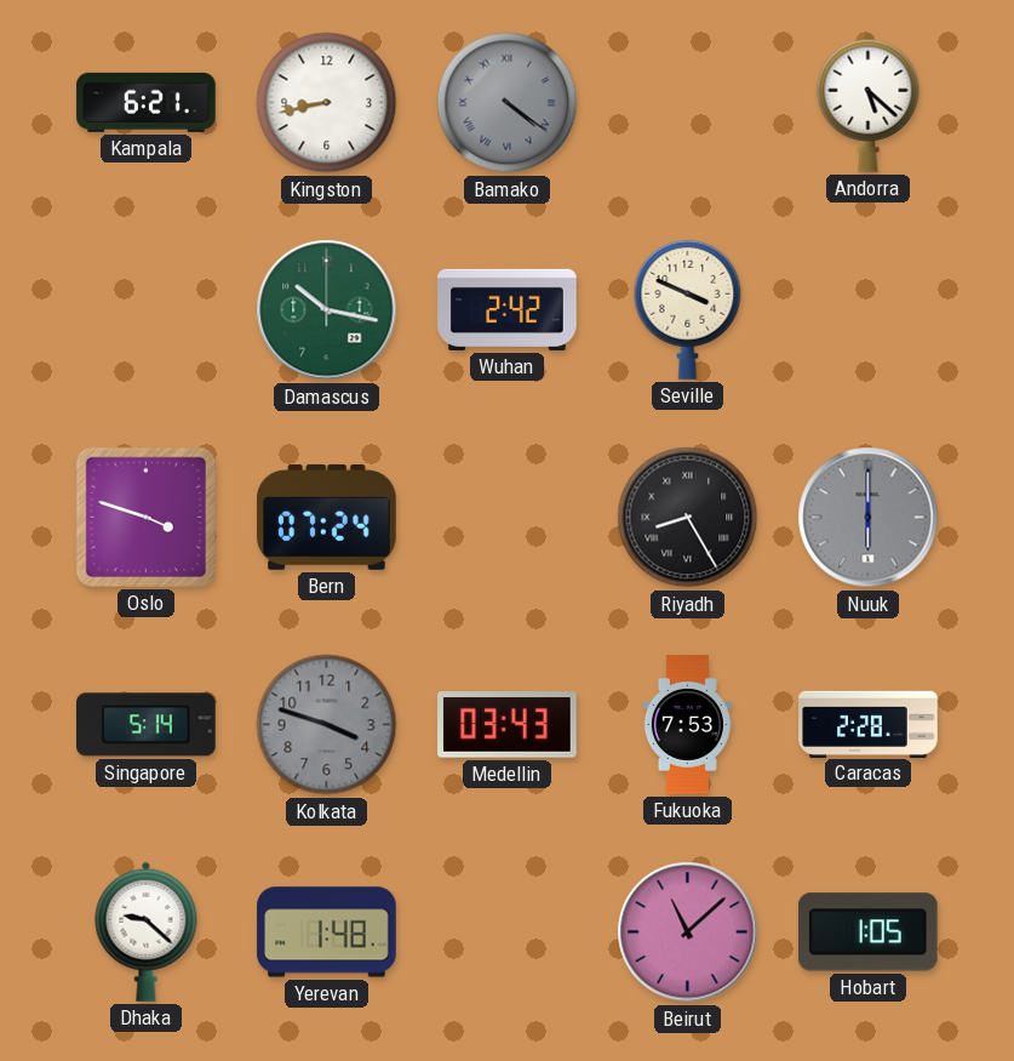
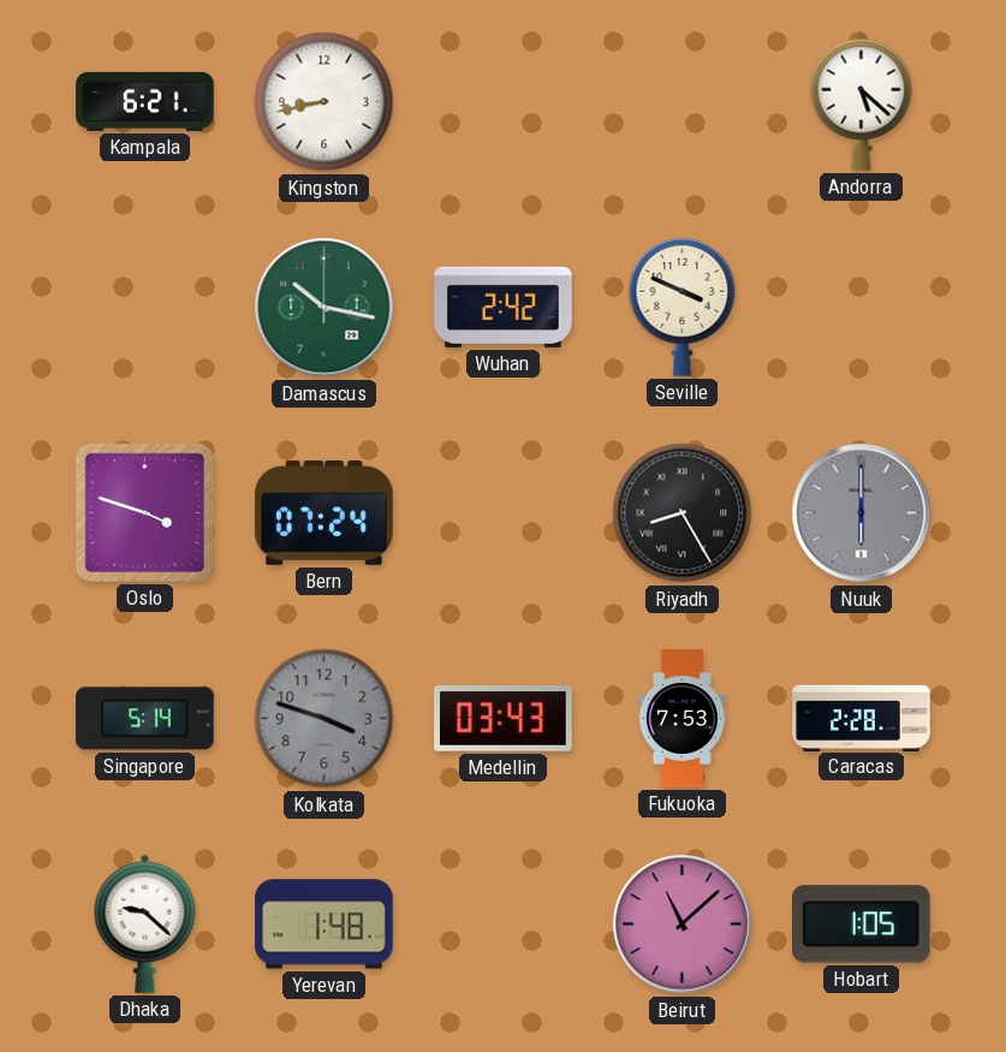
Bamako: 4:21 -> none (508, 103)
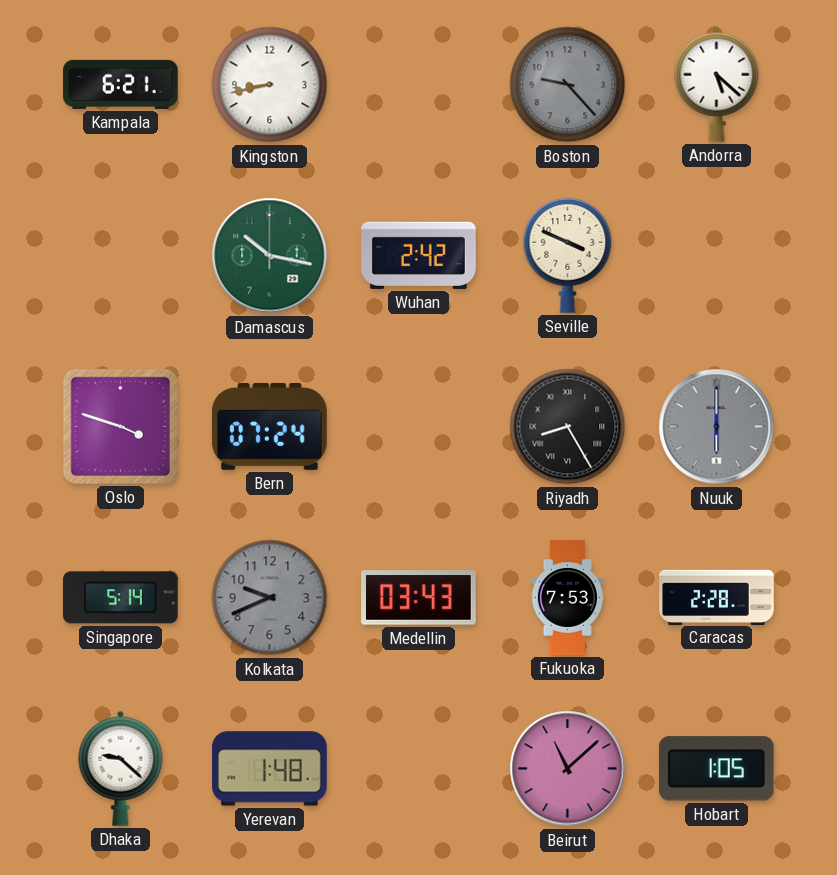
Boston: none -> 9:23 (568, 85)
Kolkata: 3:48 -> 9:41 (270, 598)
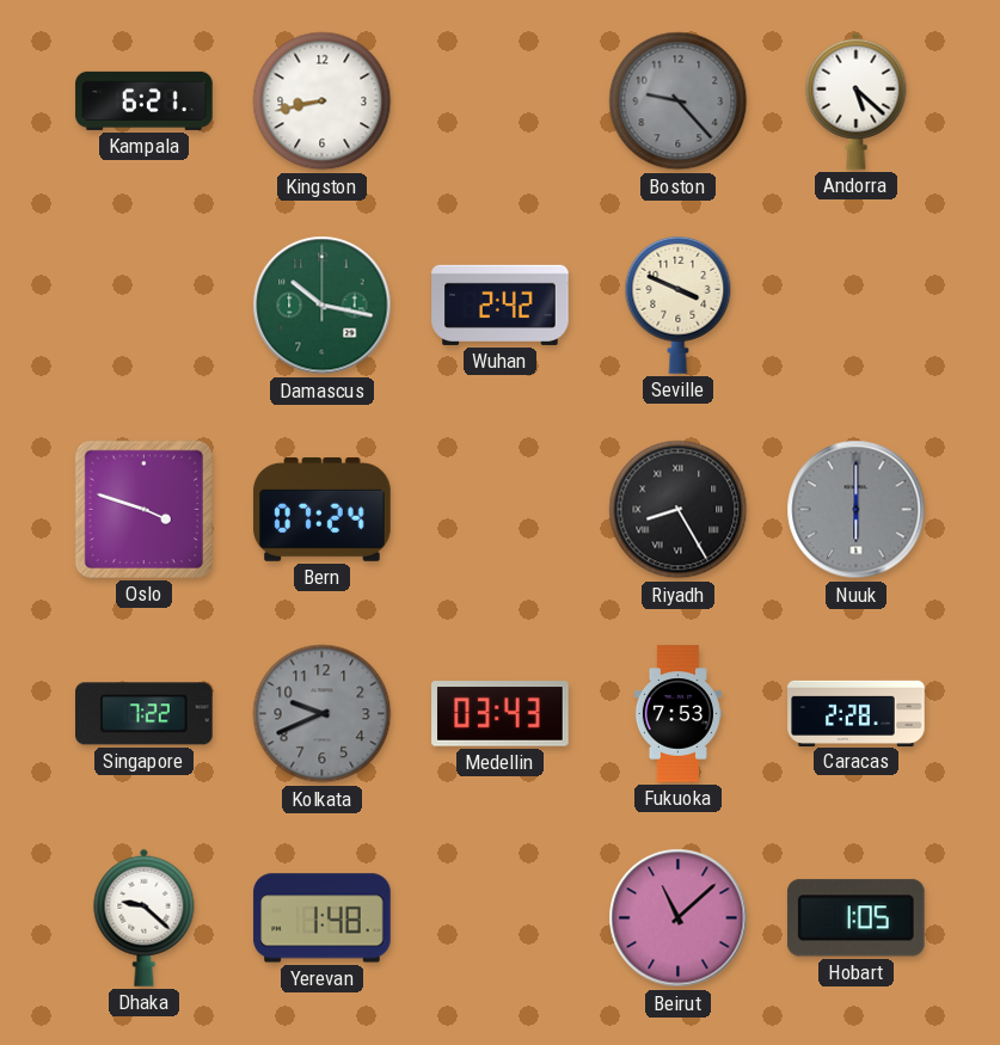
Singapore: 5:14 -> 7:22 (145, 714)
